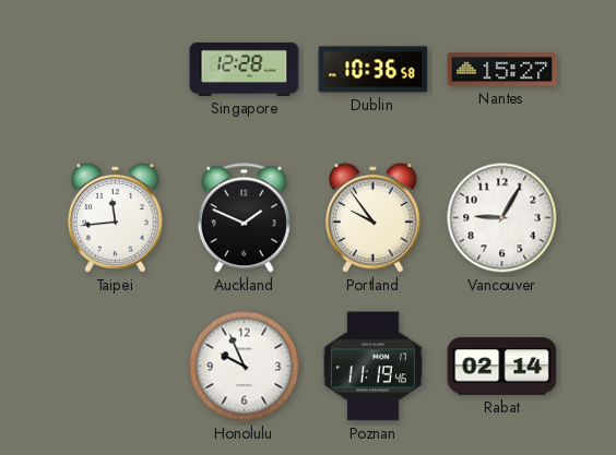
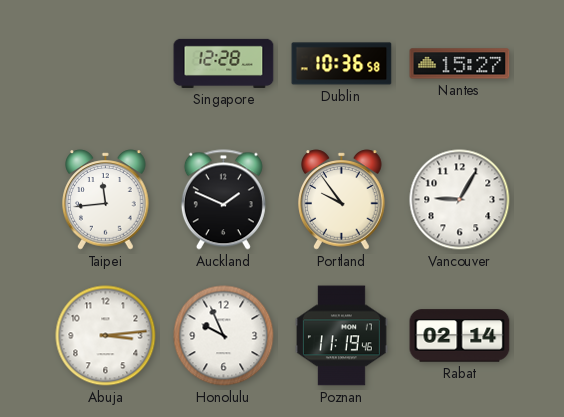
Abuja: none -> 3:14 (106, 336)
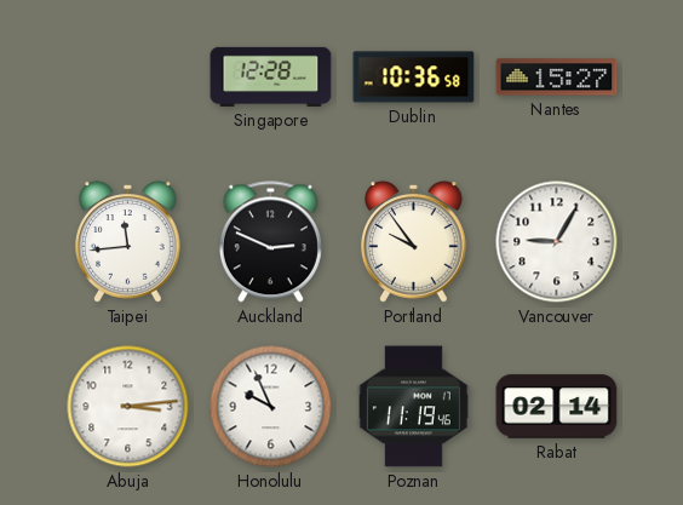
Auckland: 1:49 -> 2:49 (270, 242)
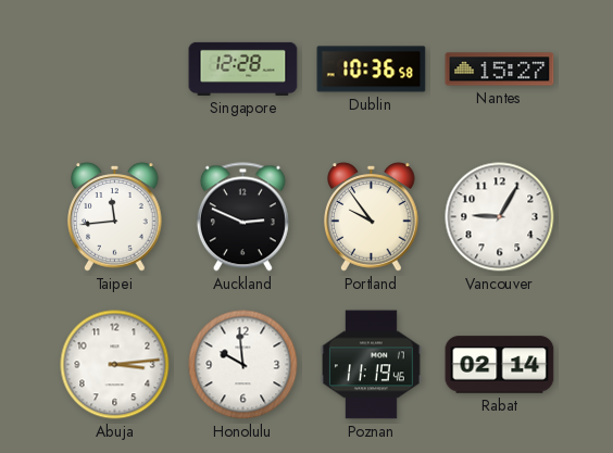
Honolulu: 9:56 -> 9:59 (243, 365)
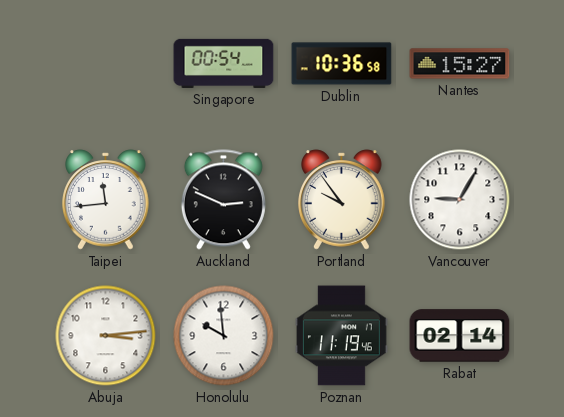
Singapore: 12:28 -> 00:54 (224, 63)
